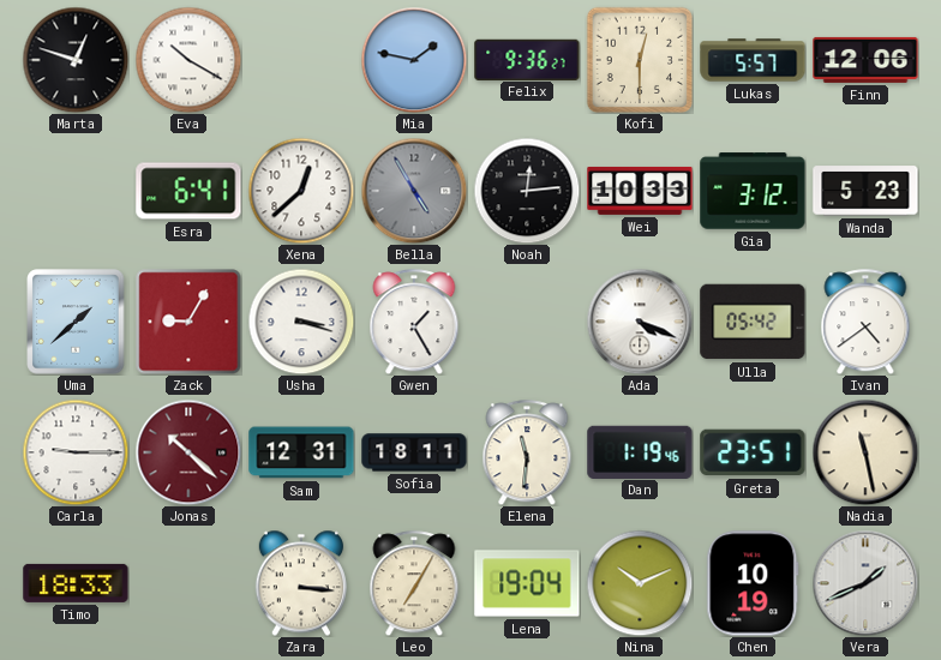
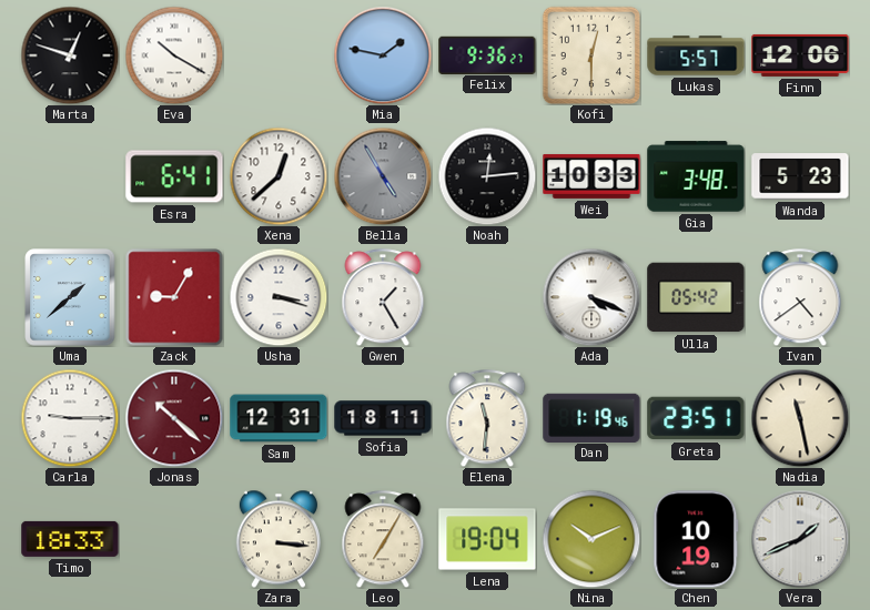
Gia: 3:12 -> 3:48 (696, 176)
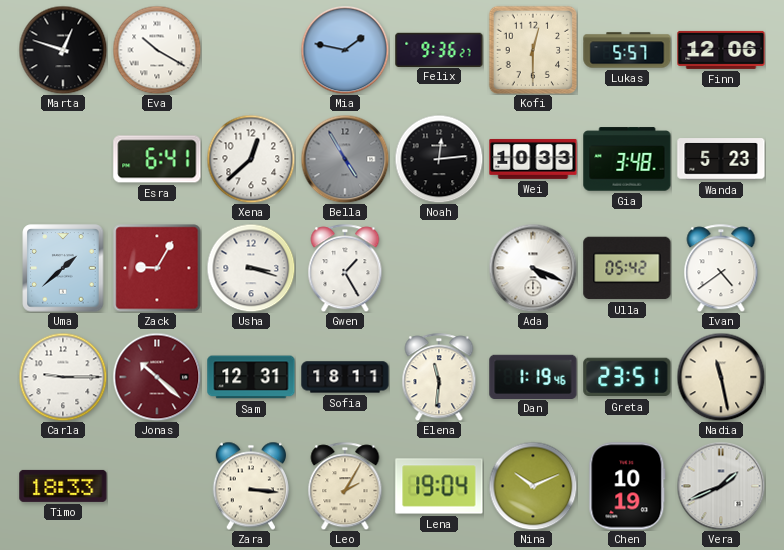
Leo: 7:05 -> 2:05 (345, 486)
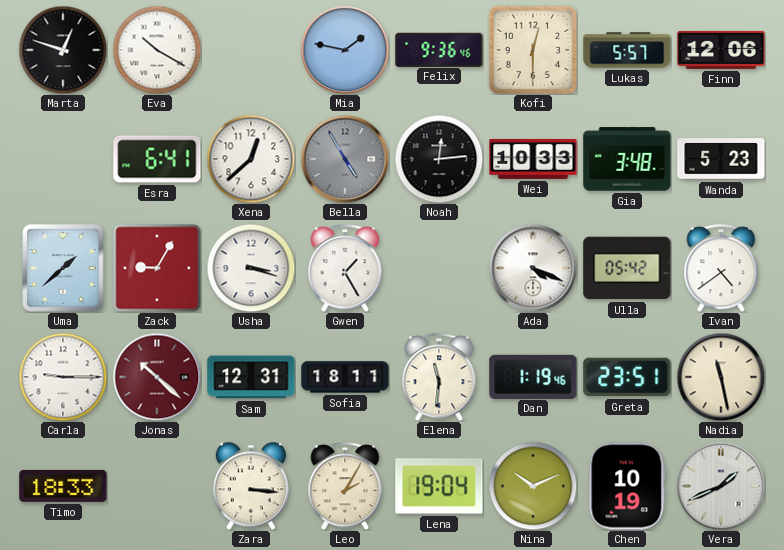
Felix: 9:36:27 -> 9:36:46 (439, 49)
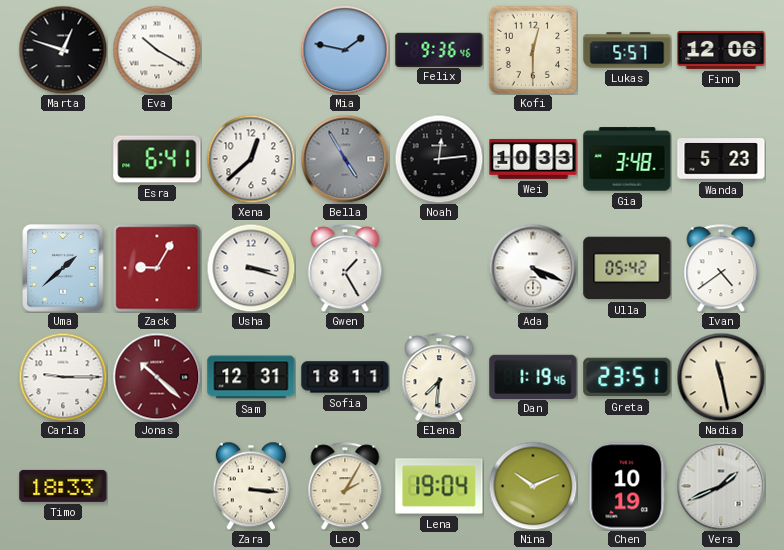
Elena: 11:31 -> 7:31 (439, 377)
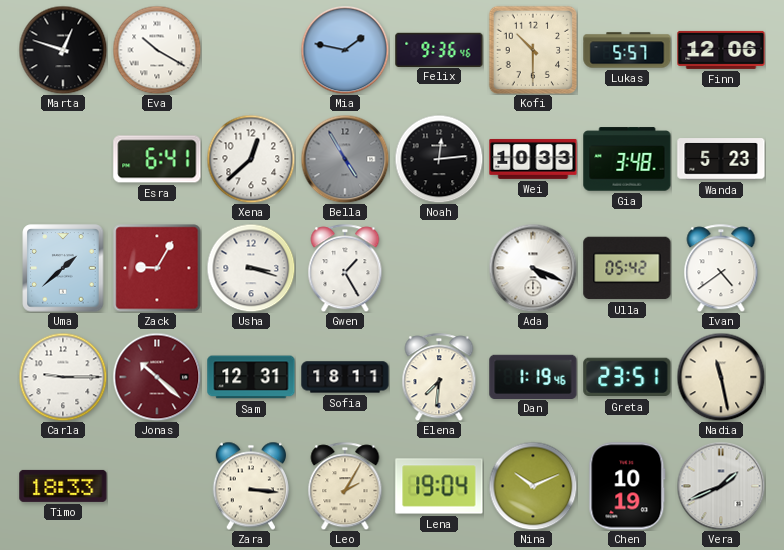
Kofi: 12:30 -> 10:30 (533, 50)
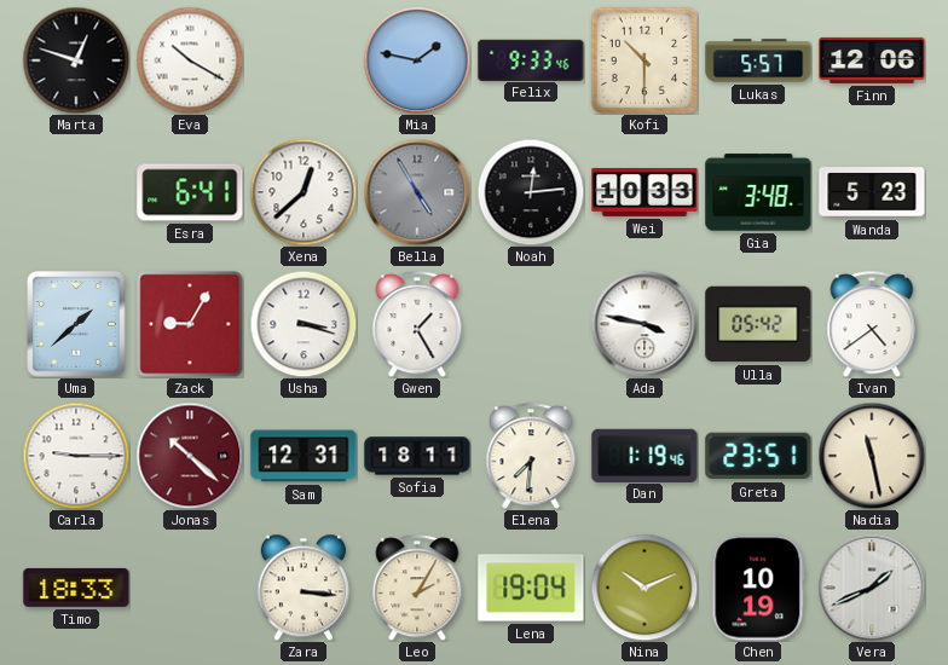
Felix: 9:36 -> 9:33 (531, 59)
Ada: 4:19 -> 3:47 (644, 324)
